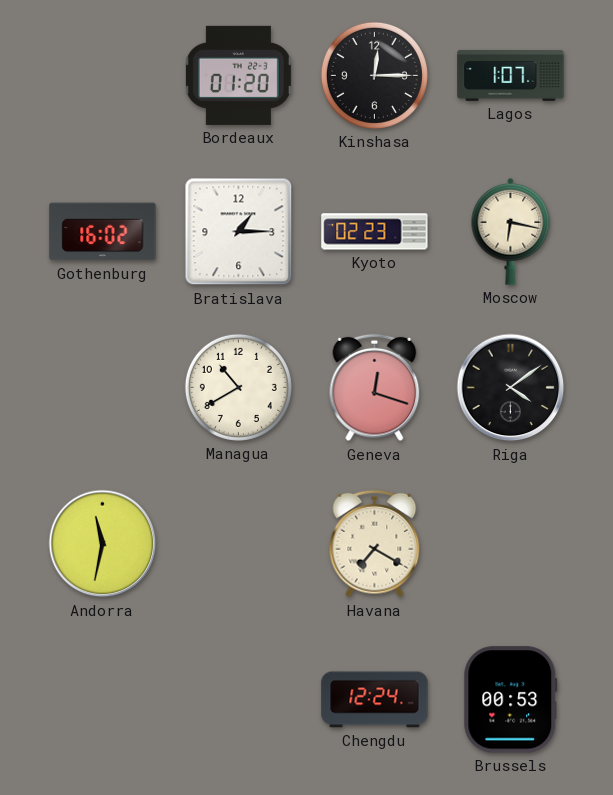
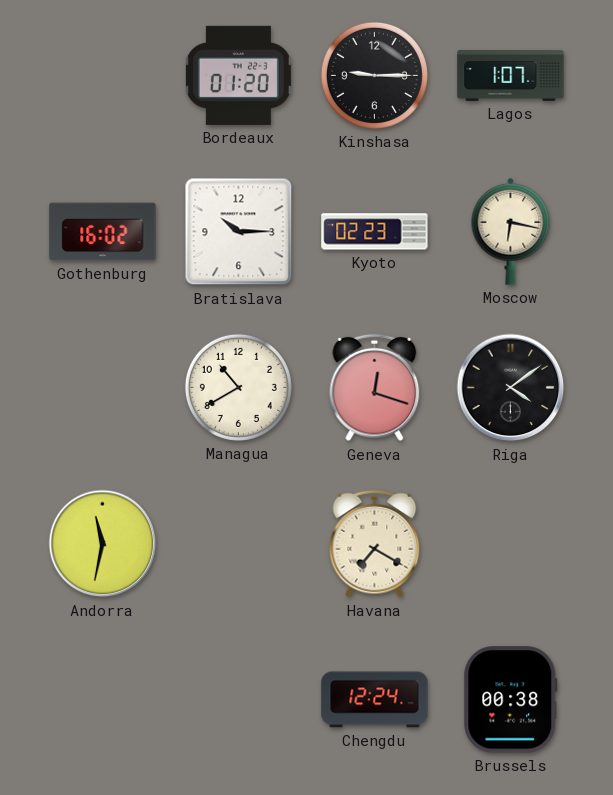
Kinshasa: 12:15 -> 9:15 (374, 75)
Bratislava: 1:15 -> 10:15 (239, 232)
Brussels: 00:53 -> 00:38 (511, 700)
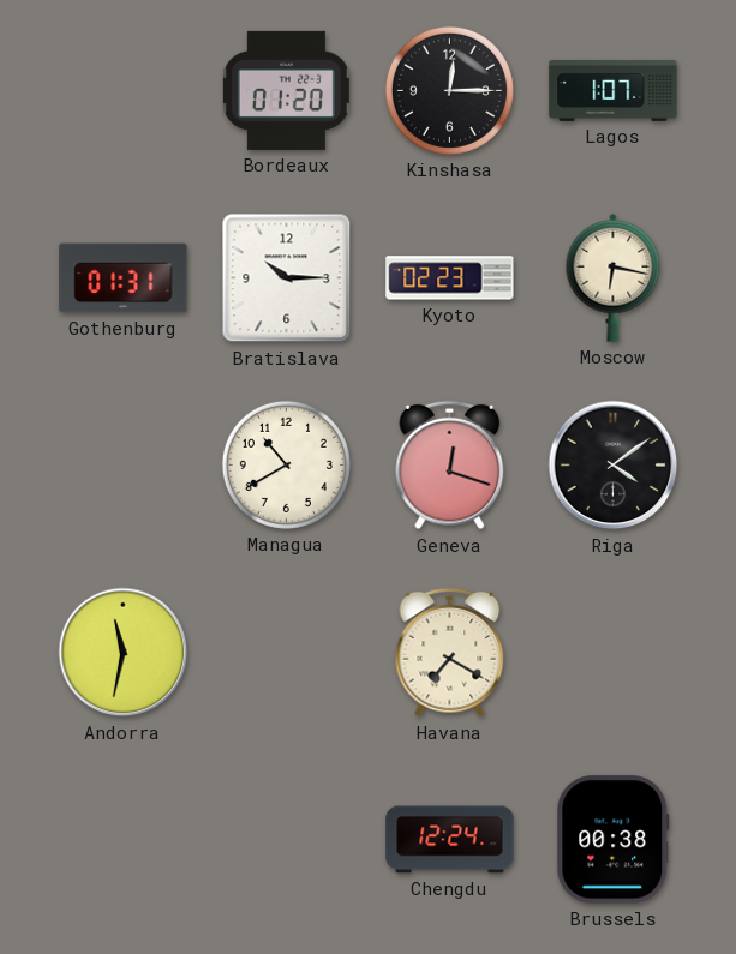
Kinshasa: 9:15 -> 12:15 (449, 90)
Gothenburg: 16:02 -> 01:31 (124, 278)
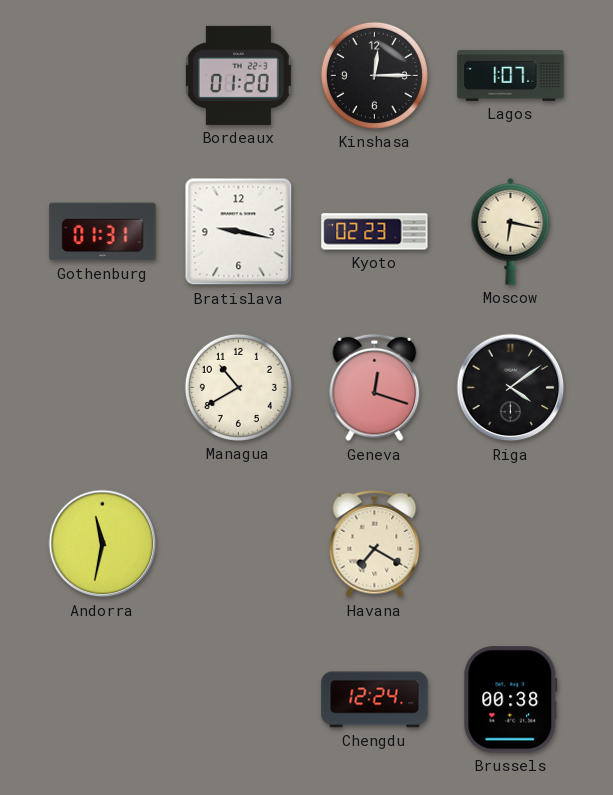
Bratislava: 10:15 -> 9:17 (239, 232)
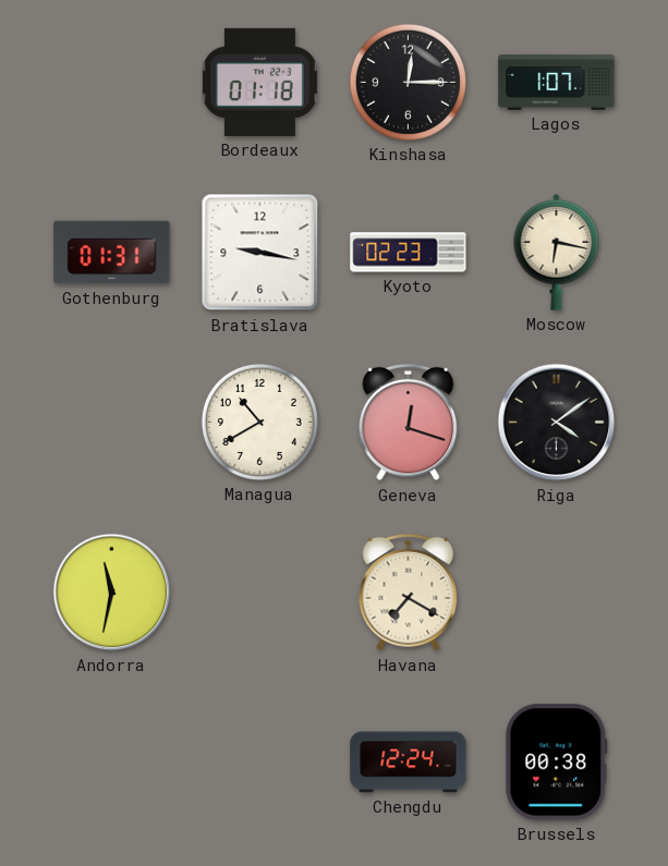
Bordeaux: 01:20 -> 01:18 (259, 82)
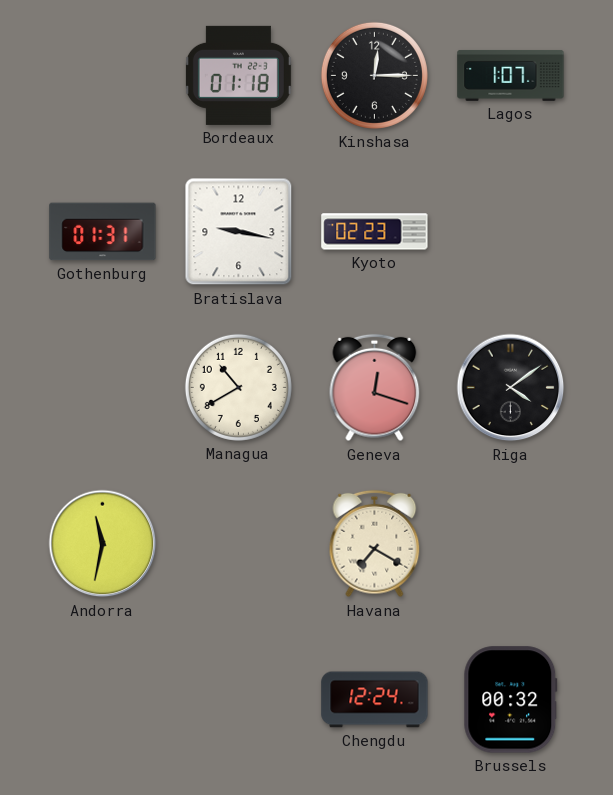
Moscow: 6:17 -> none (557, 252)
Brussels: 00:38 -> 00:32 (511, 700)
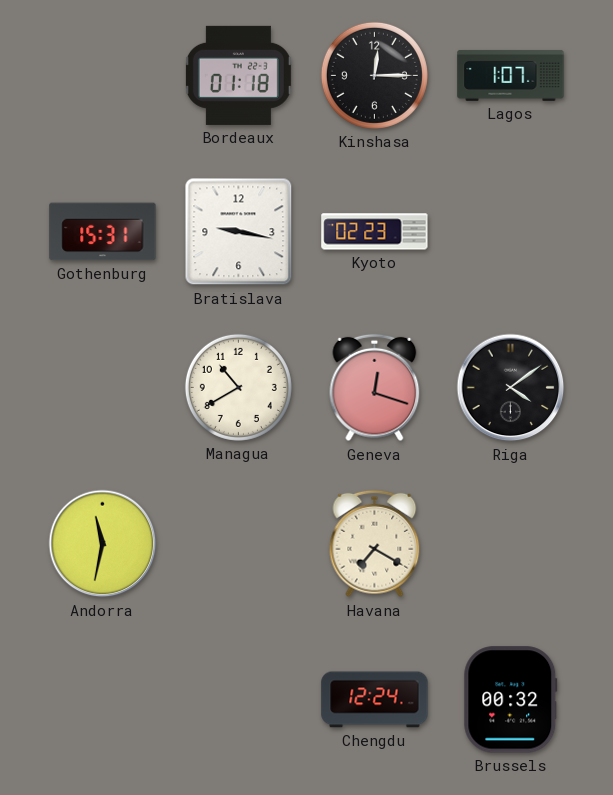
Gothenburg: 01:31 -> 15:31 (103, 232)
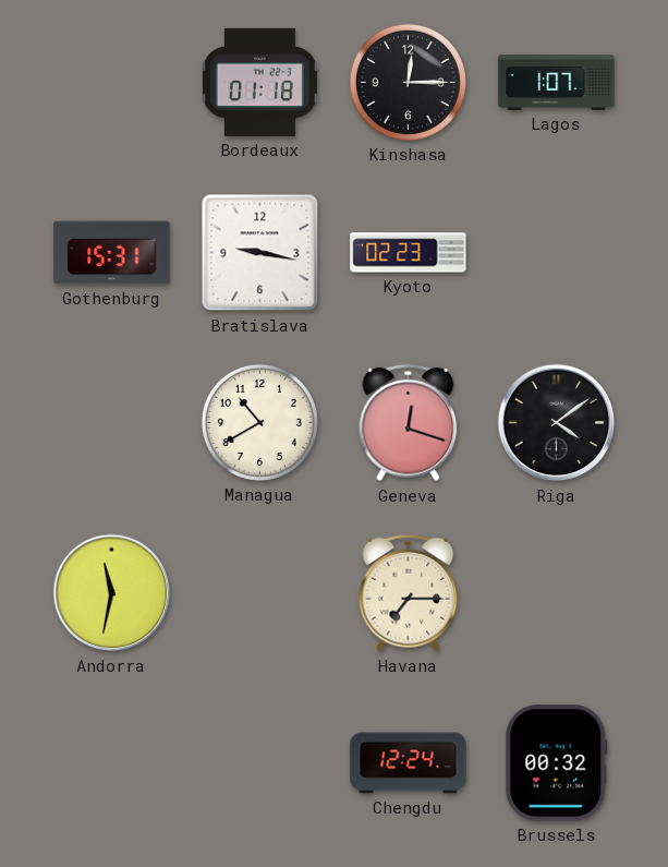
Havana: 7:20 -> 7:15 (409, 593)
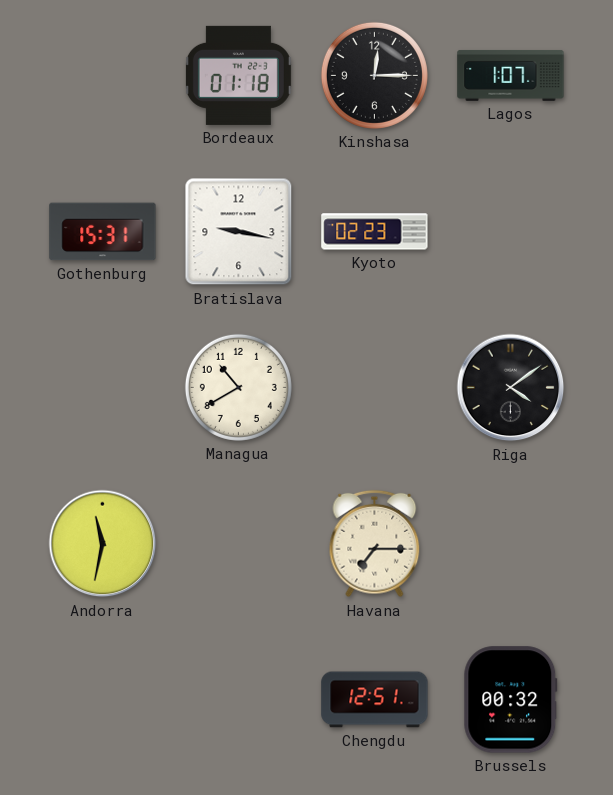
Geneva: 12:18 -> none (409, 423)
Chengdu: 12:24 -> 12:51 (375, 700)
